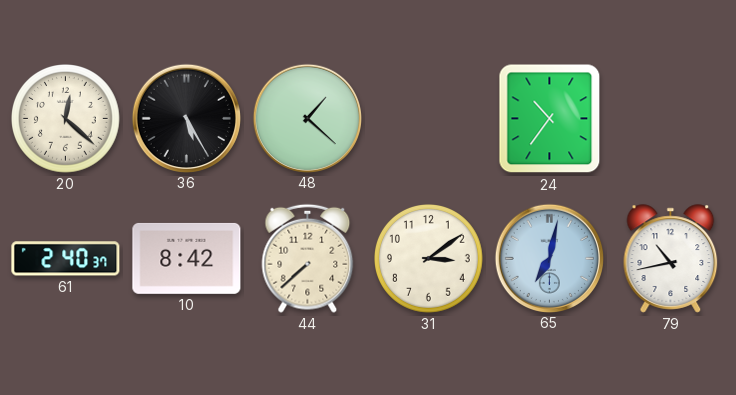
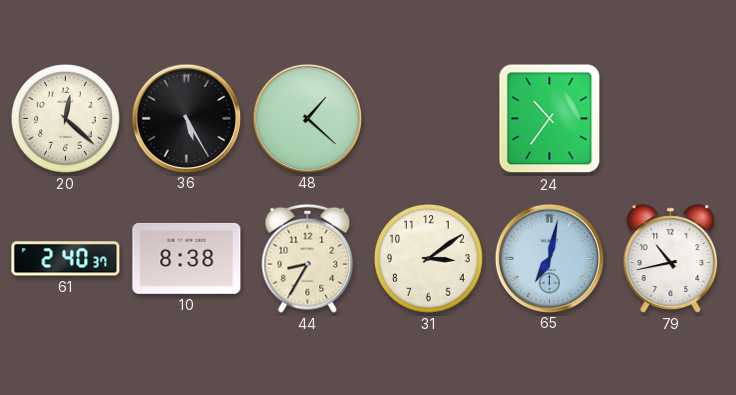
10: 8:42 -> 8:38 (187, 258)
44: 7:38 -> 8:35 (308, 258)
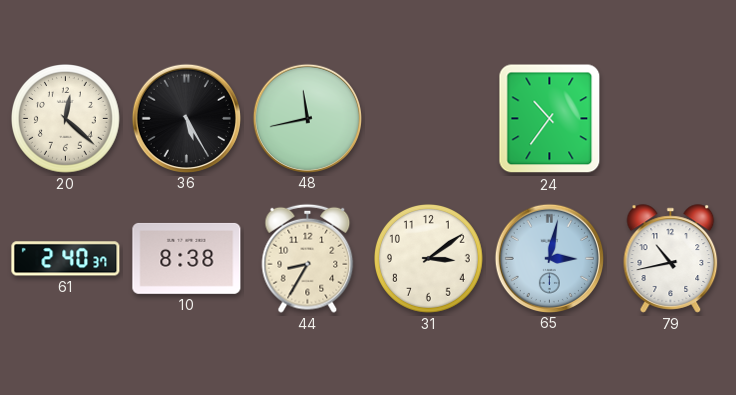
48: 1:22 -> 11:43 (307, 118)
65: 7:02 -> 3:02 (549, 258)
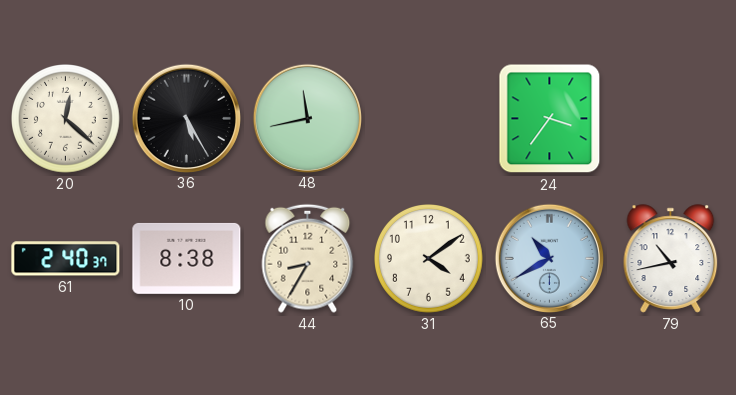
24: 10:36 -> 3:36 (550, 119)
31: 3:09 -> 4:09 (429, 259)
65: 3:02 -> 10:40 (549, 258)
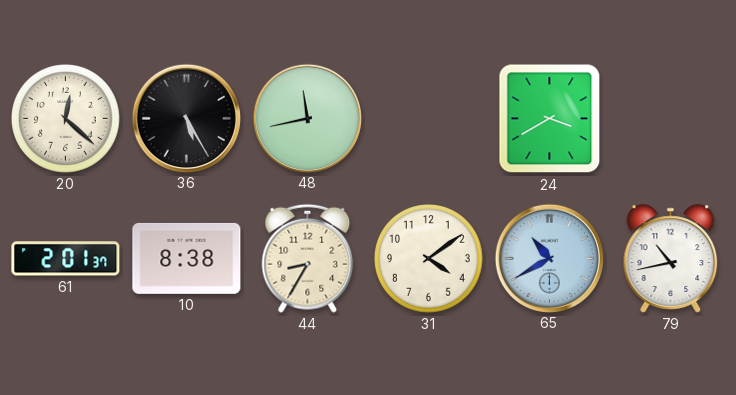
24: 3:36 -> 3:40 (550, 119)
61: 2:40 -> 2:01 (66, 259)
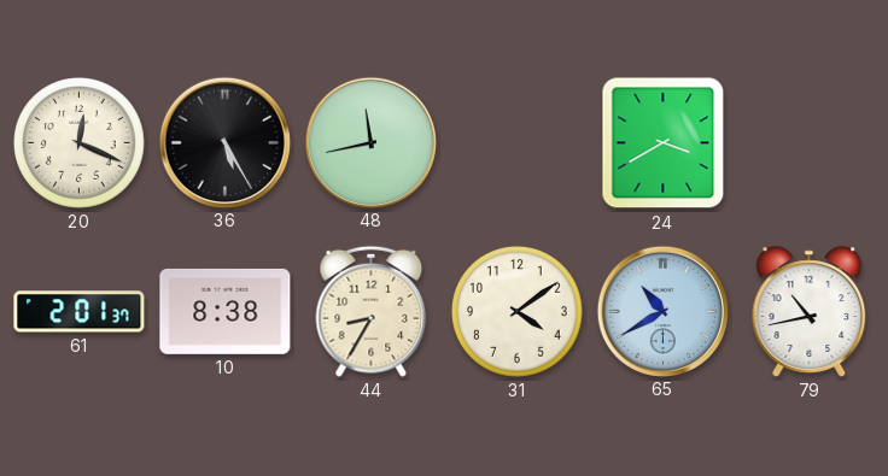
20: 12:22 -> 12:19 (80, 143)
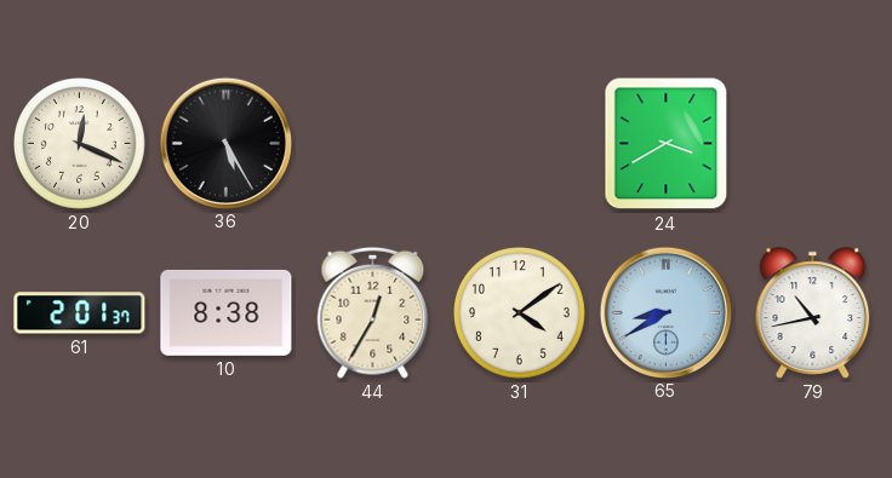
48: 11:43 -> none (370, 142)
44: 8:35 -> 12:35 (373, 312)
65: 10:40 -> 8:40 (665, 312)
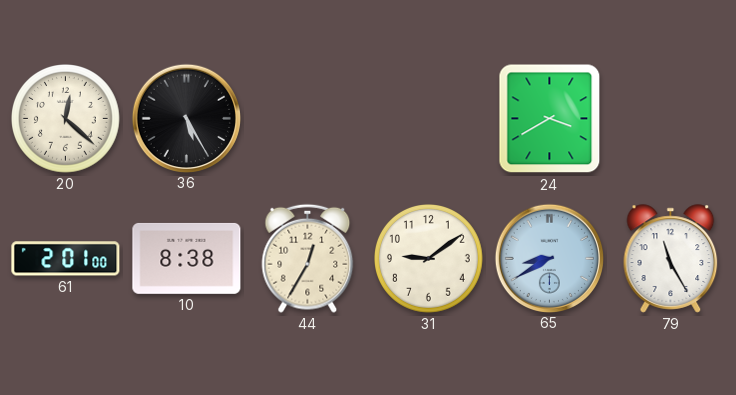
20: 12:19 -> 12:22 (66, 119)
61: 2:01:37 -> 2:01:00 (66, 259)
31: 4:09 -> 9:09 (429, 259)
79: 10:43 -> 11:25 (671, 259)
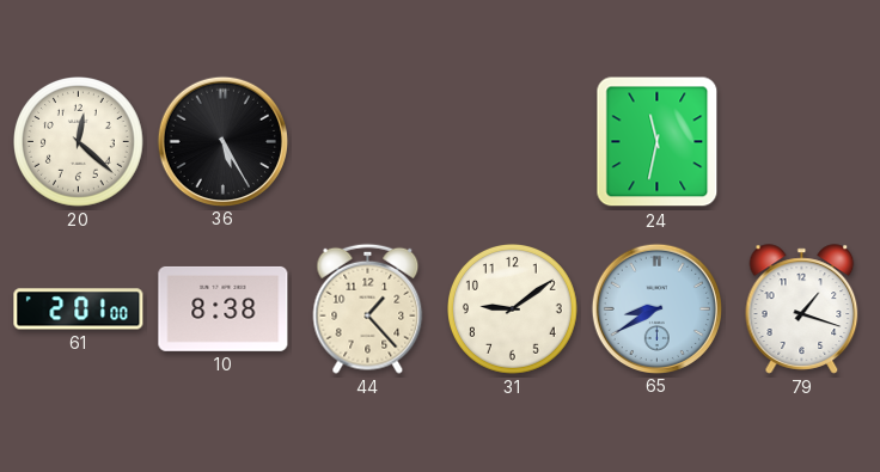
24: 3:40 -> 11:32 (658, 142)
44: 12:35 -> 1:23 (368, 308)
79: 11:25 -> 1:18 (802, 309)
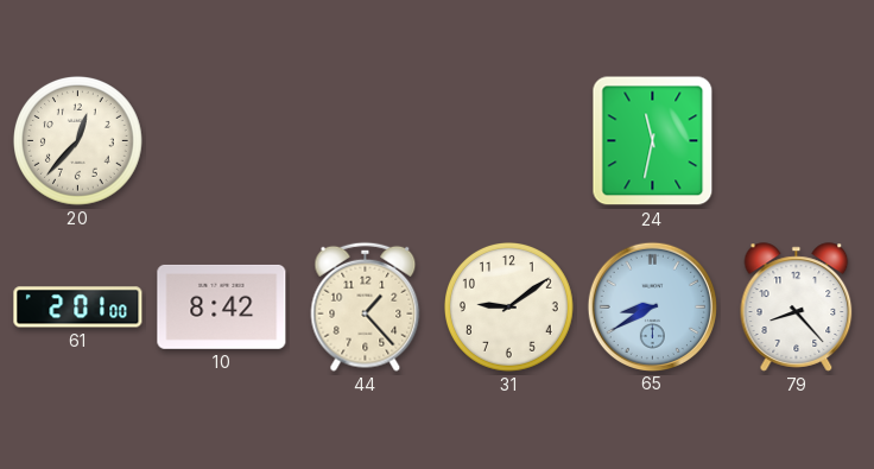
20: 12:22 -> 12:37 (78, 141)
36: 5:25 -> none (222, 141)
10: 8:38 -> 8:42 (222, 306)
79: 1:18 -> 8:23 (797, 308)
